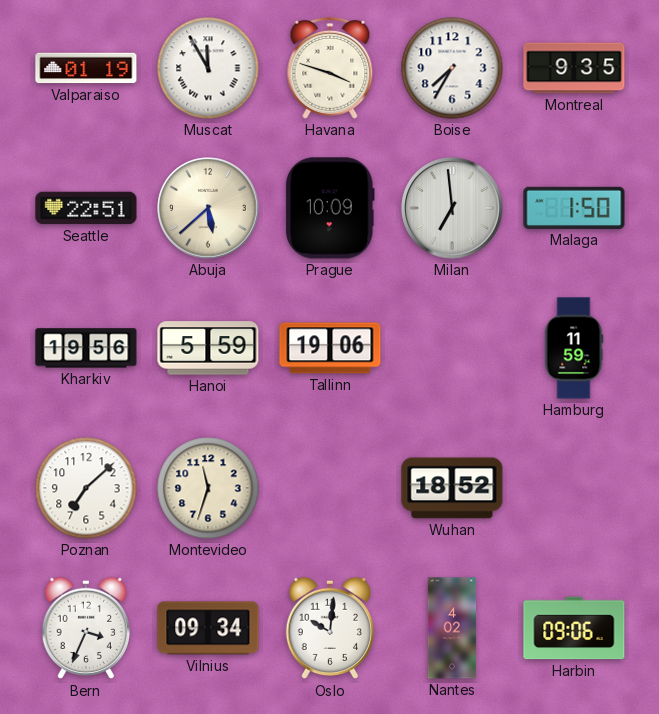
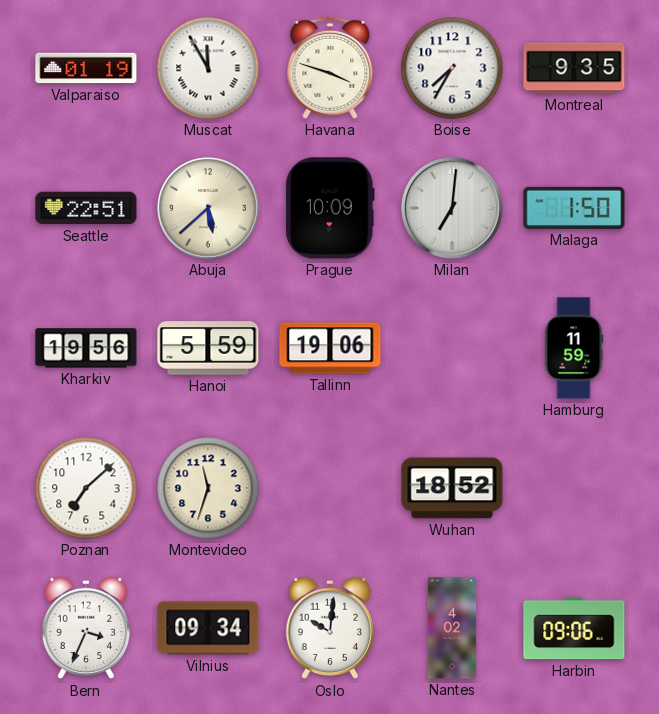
Milan: 6:59 -> 7:01 (452, 208)
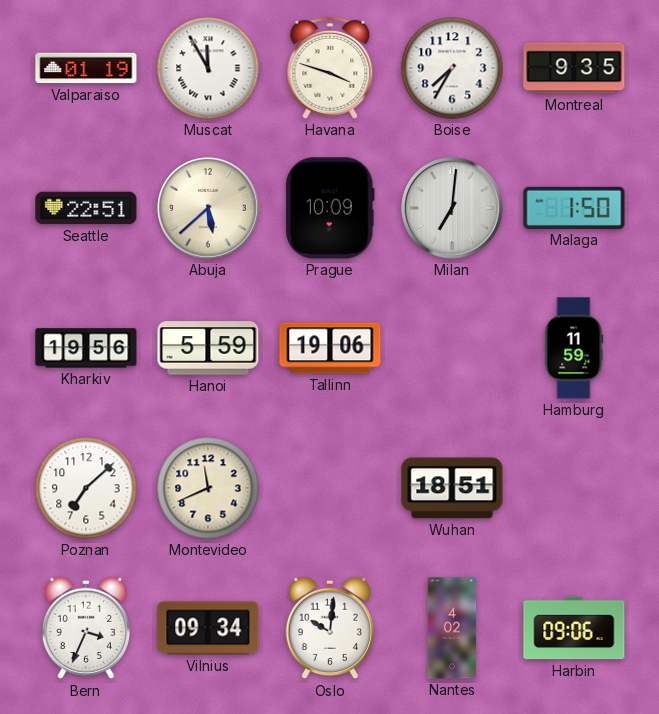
Montevideo: 11:33 -> 11:41 (208, 488)
Wuhan: 18:52 -> 18:51 (452, 488)
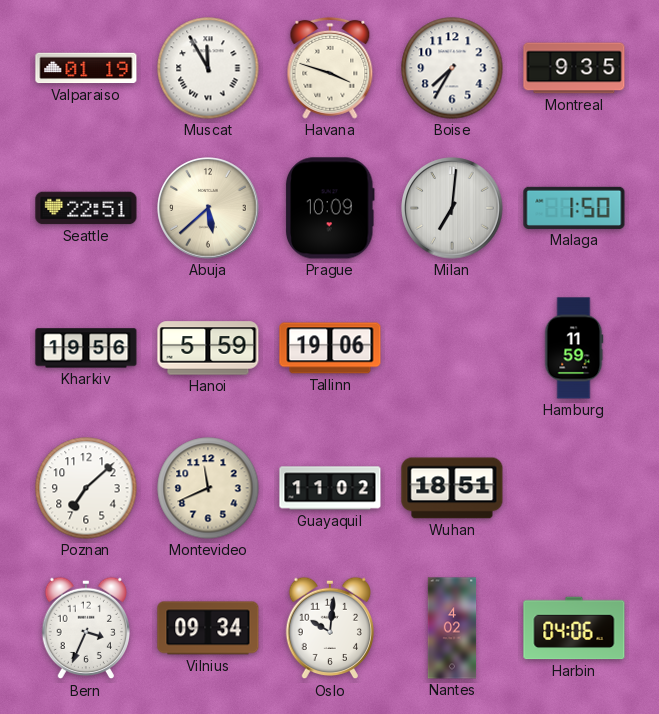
Guayaquil: none -> 11:02 (330, 488)
Harbin: 09:06 -> 04:06 (574, 628)
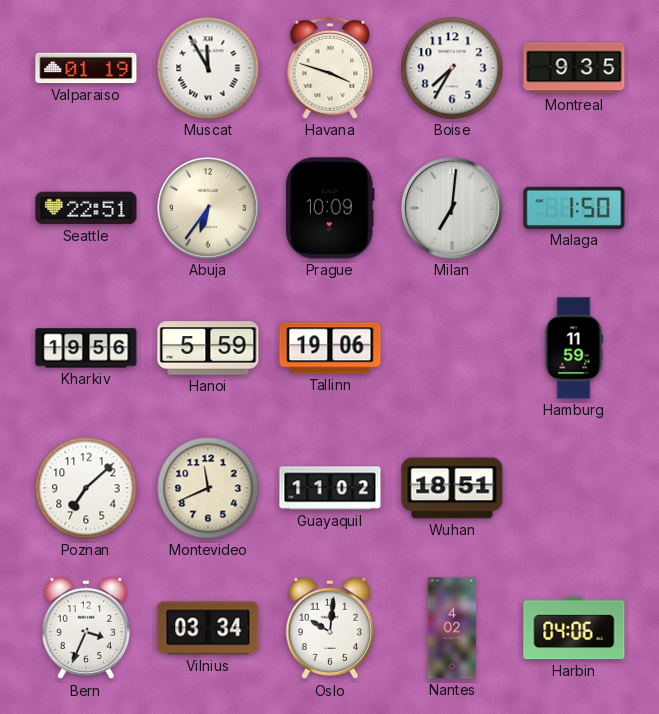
Abuja: 5:38 -> 6:36 (208, 208)
Vilnius: 09:34 -> 03:34 (208, 628)
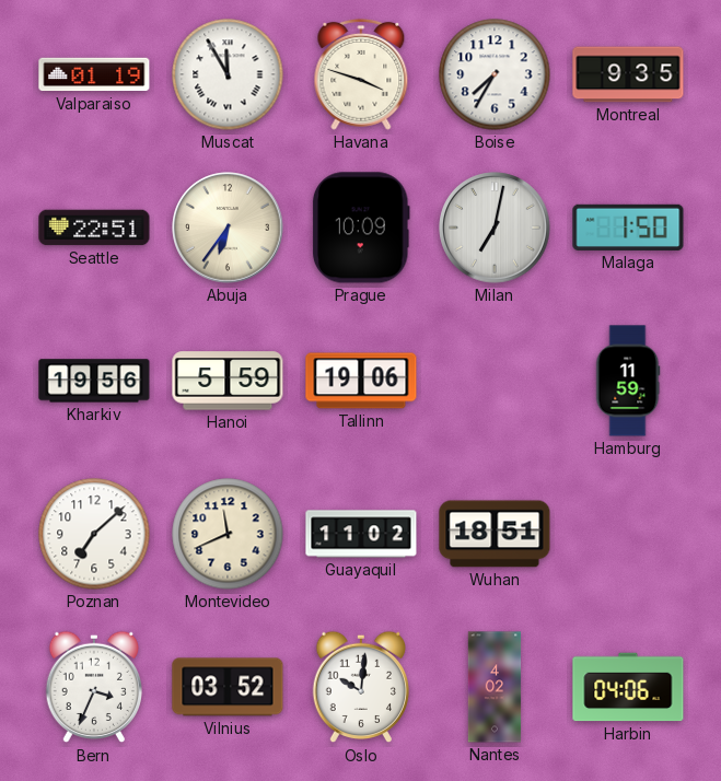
Milan: 7:01 -> 7:02 (495, 228)
Vilnius: 03:34 -> 03:52 (228, 687)
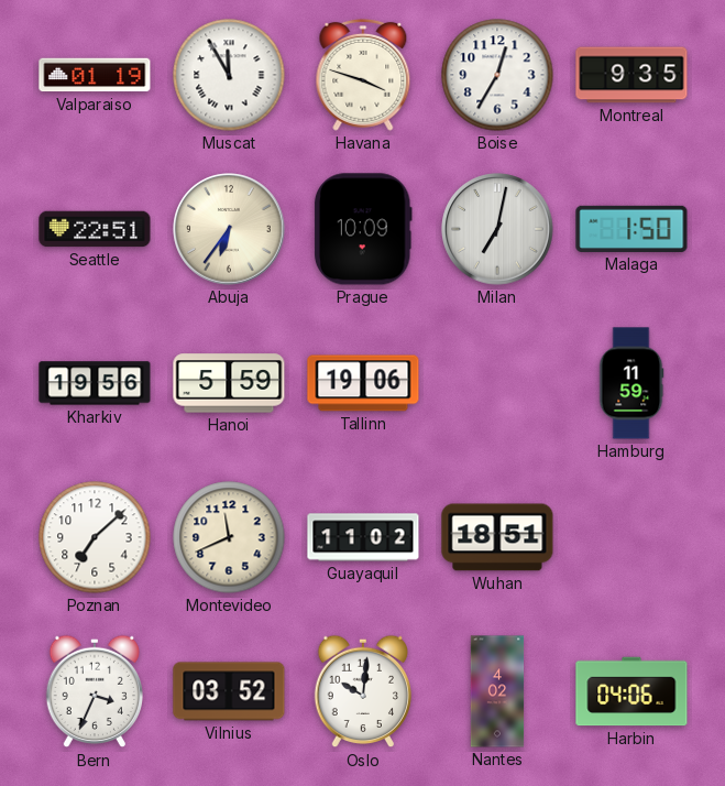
Boise: 7:35 -> 12:35 (497, 75)
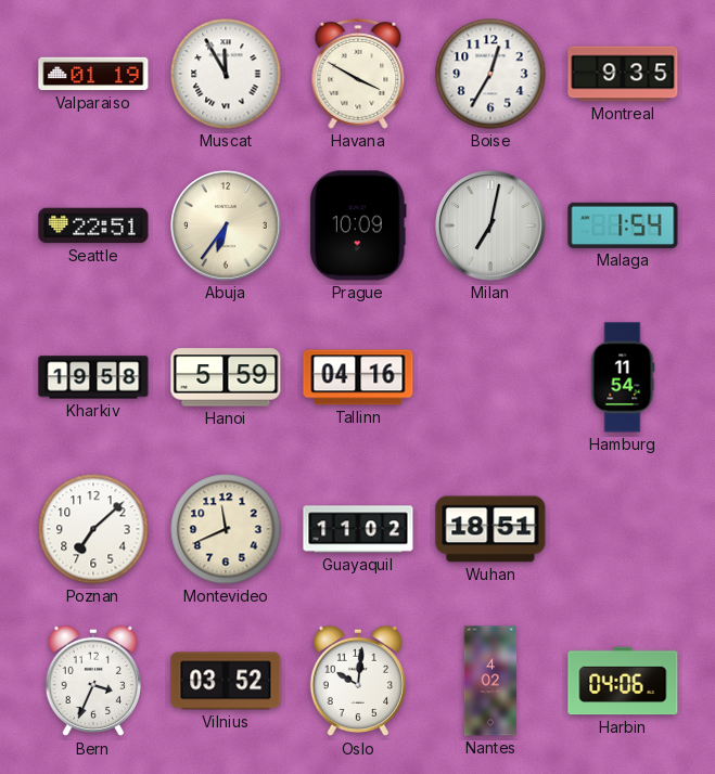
Havana: 3:48 -> 3:50 (358, 74)
Malaga: 1:50 -> 1:54 (623, 225)
Kharkiv: 19:56 -> 19:58 (93, 377)
Tallinn: 19:06 -> 04:16 (358, 377)
Hamburg: 11:59 -> 11:54 (623, 377)
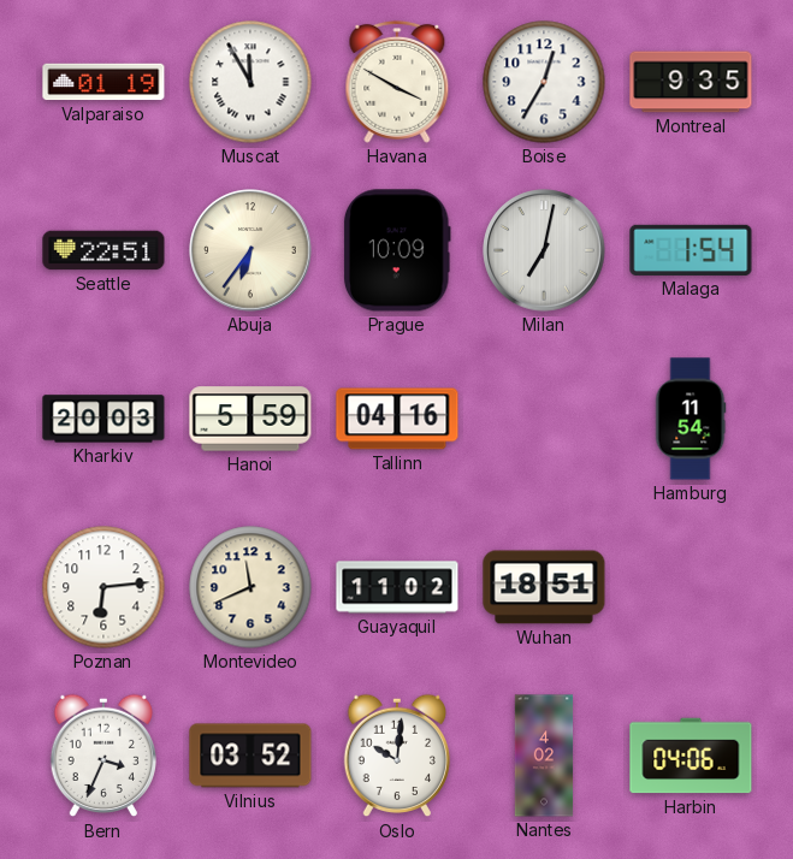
Kharkiv: 19:58 -> 20:03 (103, 419)
Poznan: 7:08 -> 6:14 (103, 587)
